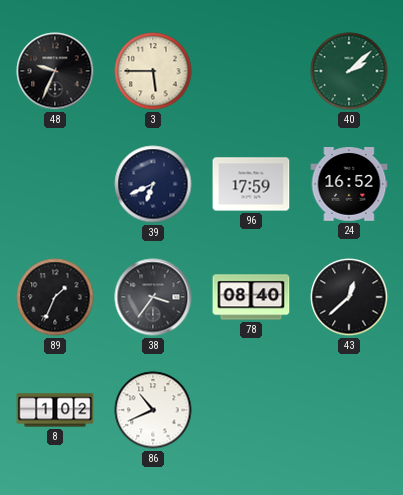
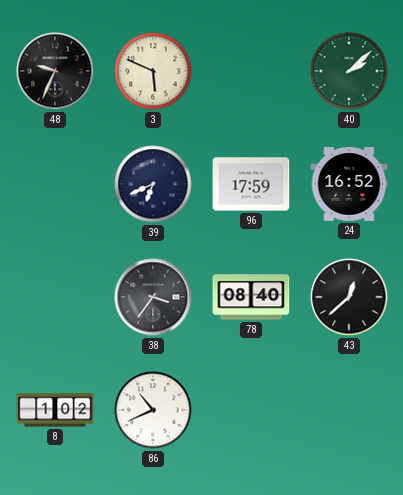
3: 5:45 -> 5:49 (153, 71)
89: 1:34 -> none (55, 297)
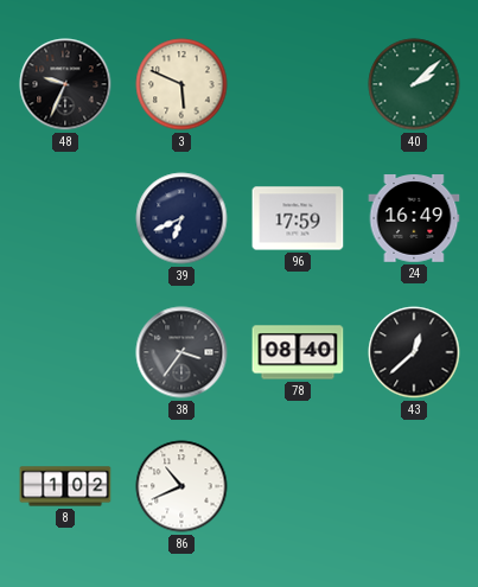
24: 16:52 -> 16:49 (414, 219)
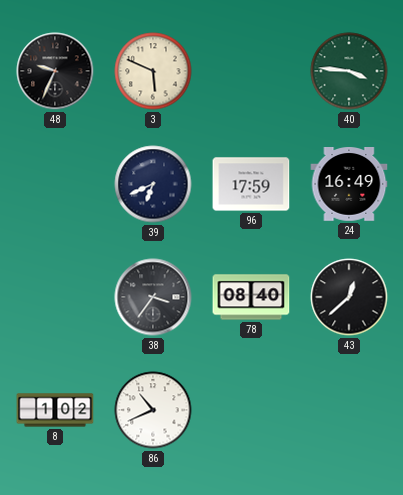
40: 2:08 -> 3:46 (349, 71)
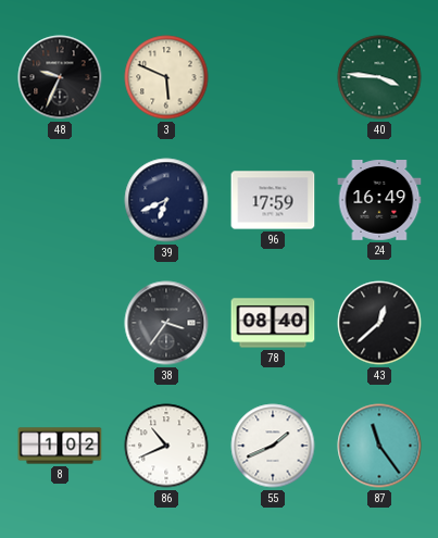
55: none -> 1:41 (273, 446)
87: none -> 11:24 (379, 446)
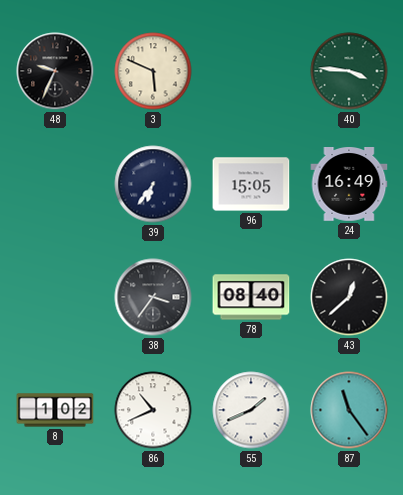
39: 6:41 -> 6:36 (153, 184)
96: 17:59 -> 15:05 (251, 184)
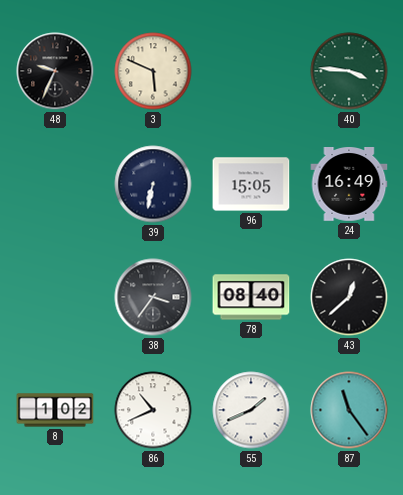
39: 6:36 -> 6:32 (153, 184)
